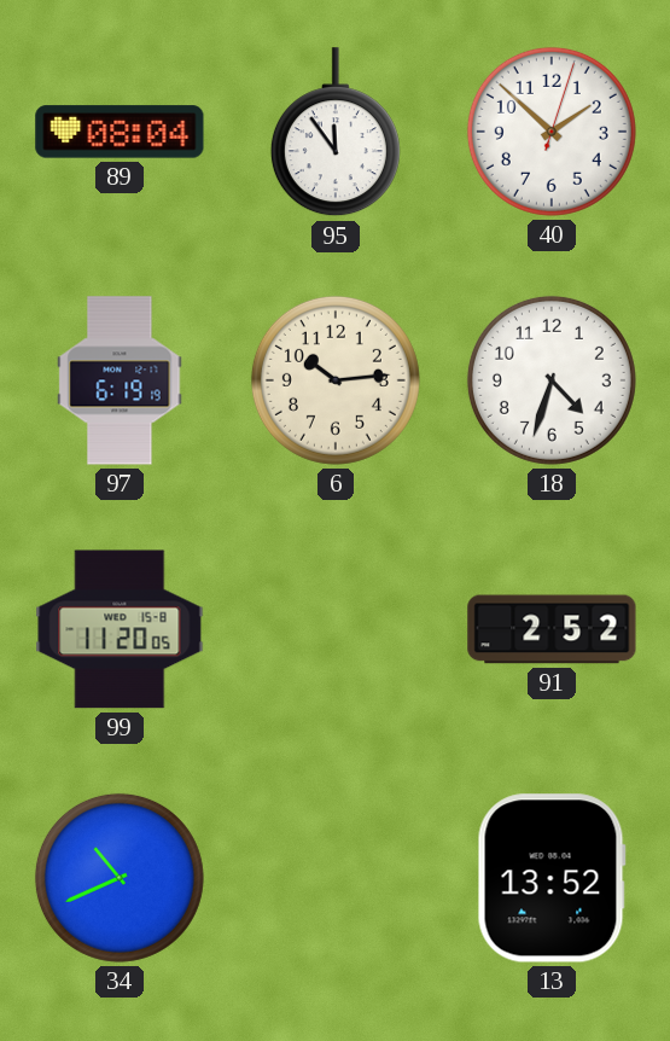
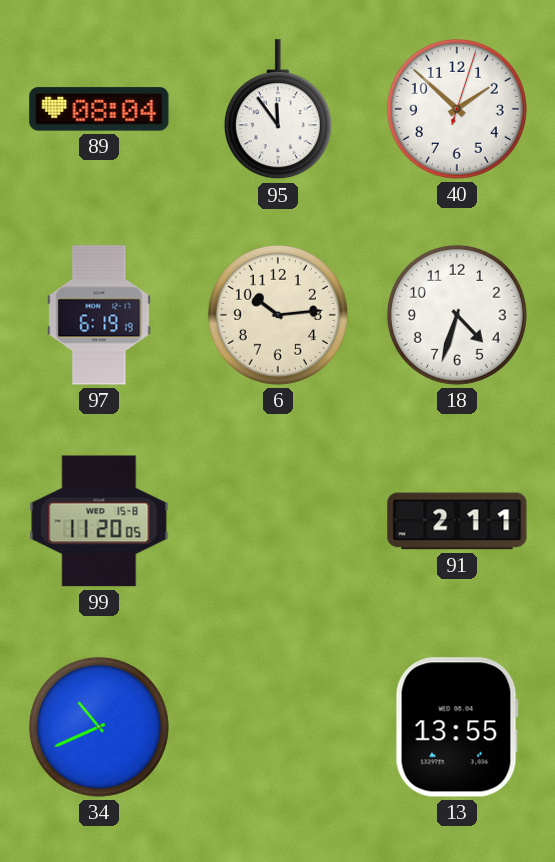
91: 2:52 -> 2:11 (457, 521)
13: 13:52 -> 13:55 (457, 727)
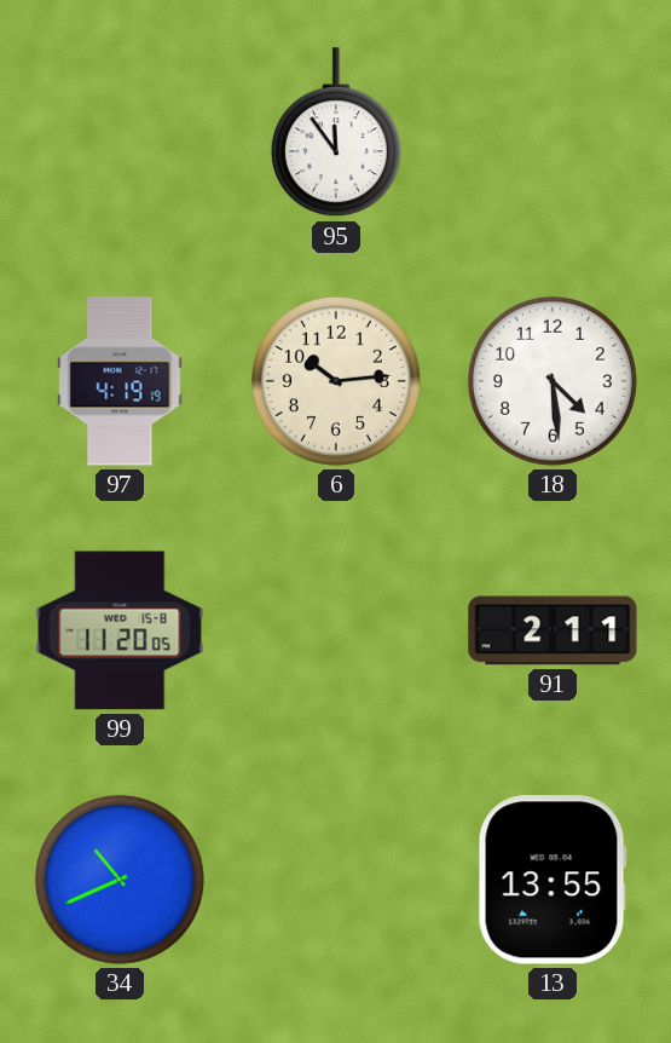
89: 08:04 -> none (99, 109)
40: 1:52 -> none (457, 109)
97: 6:19 -> 4:19 (120, 381)
18: 4:33 -> 4:29 (553, 381)
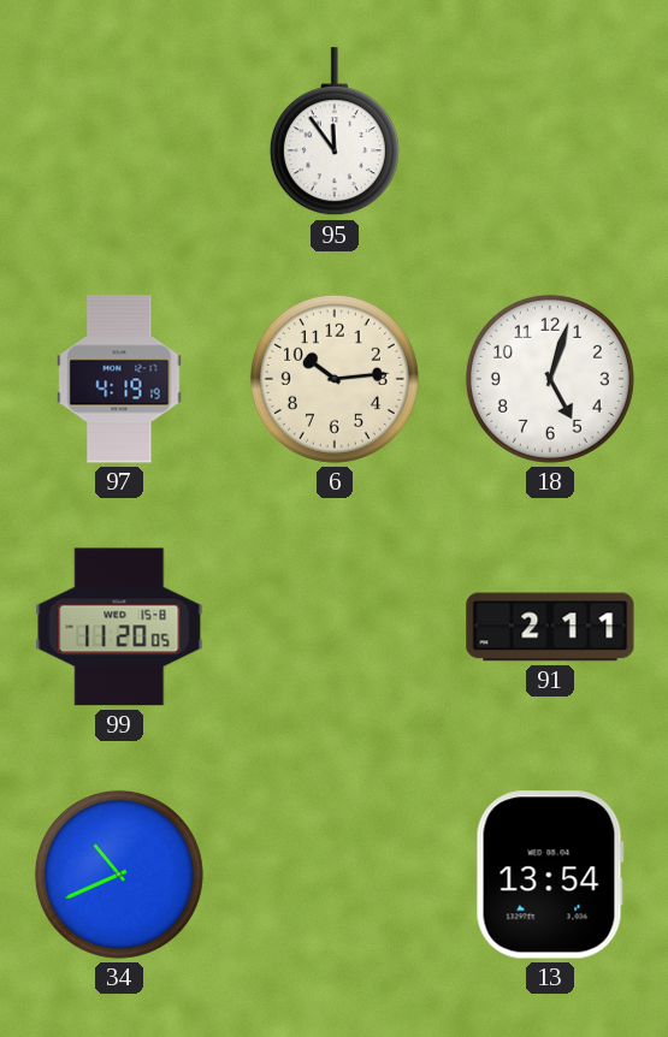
18: 4:29 -> 5:03 (550, 379)
13: 13:55 -> 13:54 (550, 875)
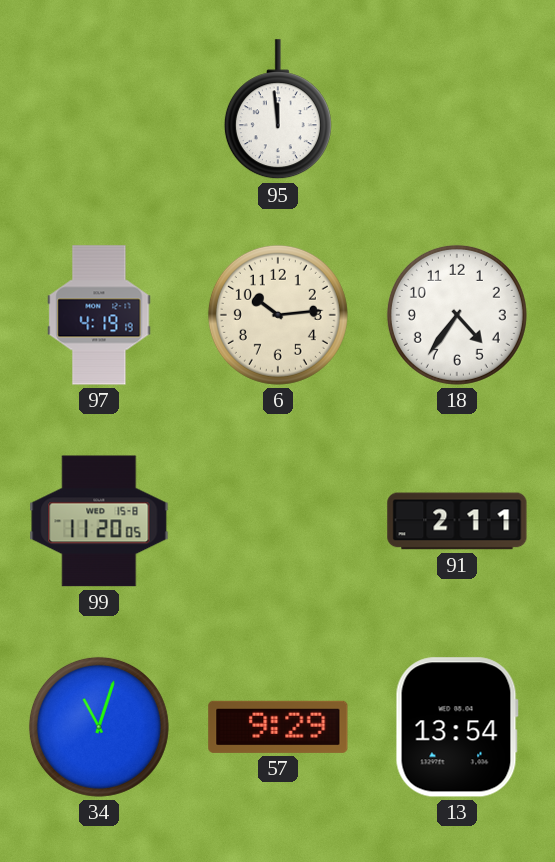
95: 11:54 -> 11:59 (278, 110)
18: 5:03 -> 4:36 (457, 315)
34: 10:41 -> 11:03 (99, 727)
57: none -> 9:29 (278, 727)
